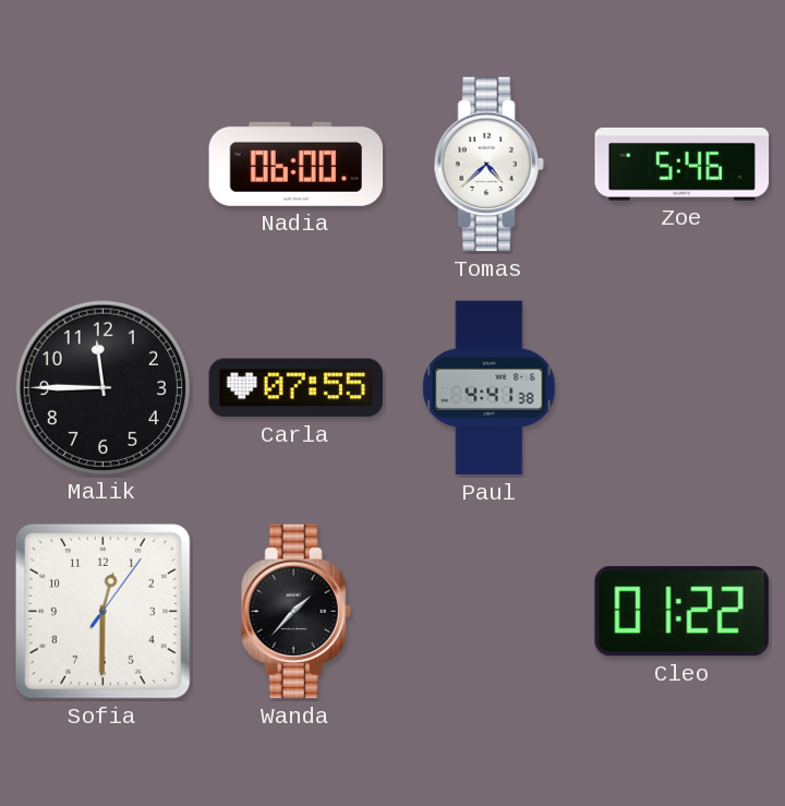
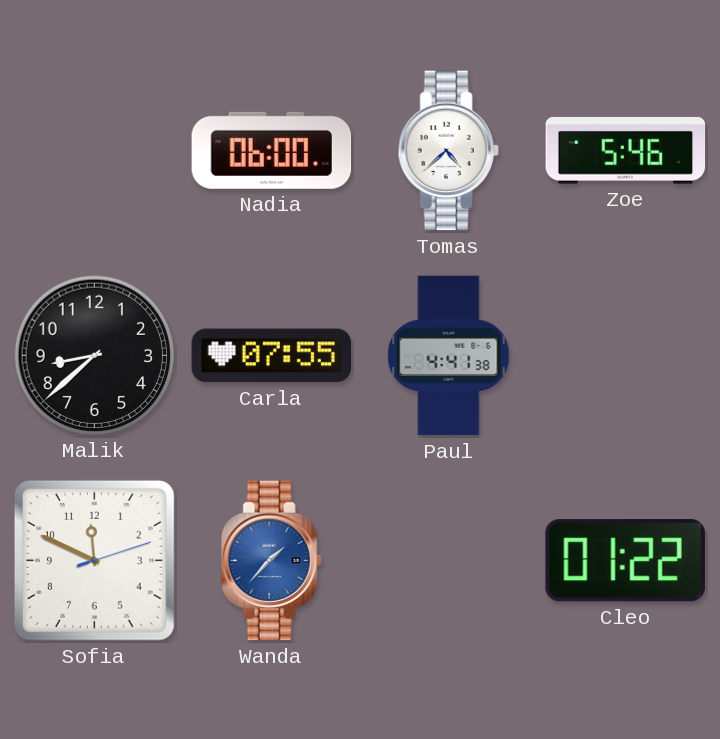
Malik: 11:45 -> 8:38 (94, 355)
Sofia: 12:30 -> 11:49 (94, 560)
Wanda dial: black -> blue (271, 561)
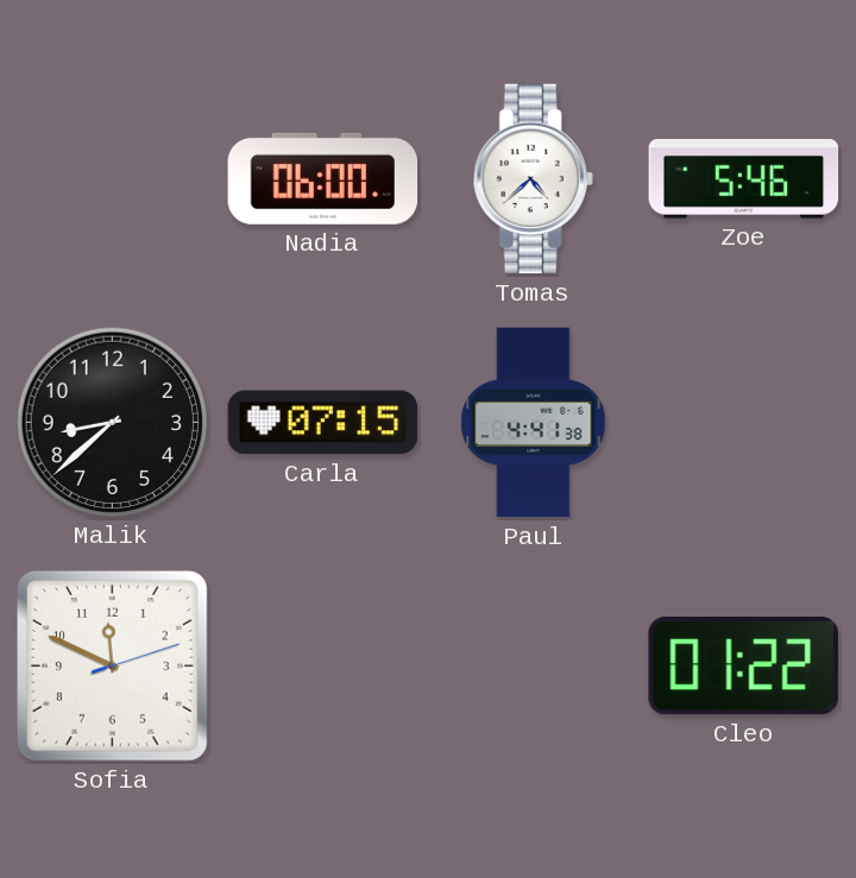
Carla: 07:55 -> 07:15 (323, 423)
Wanda: 1:37 -> none (271, 561)
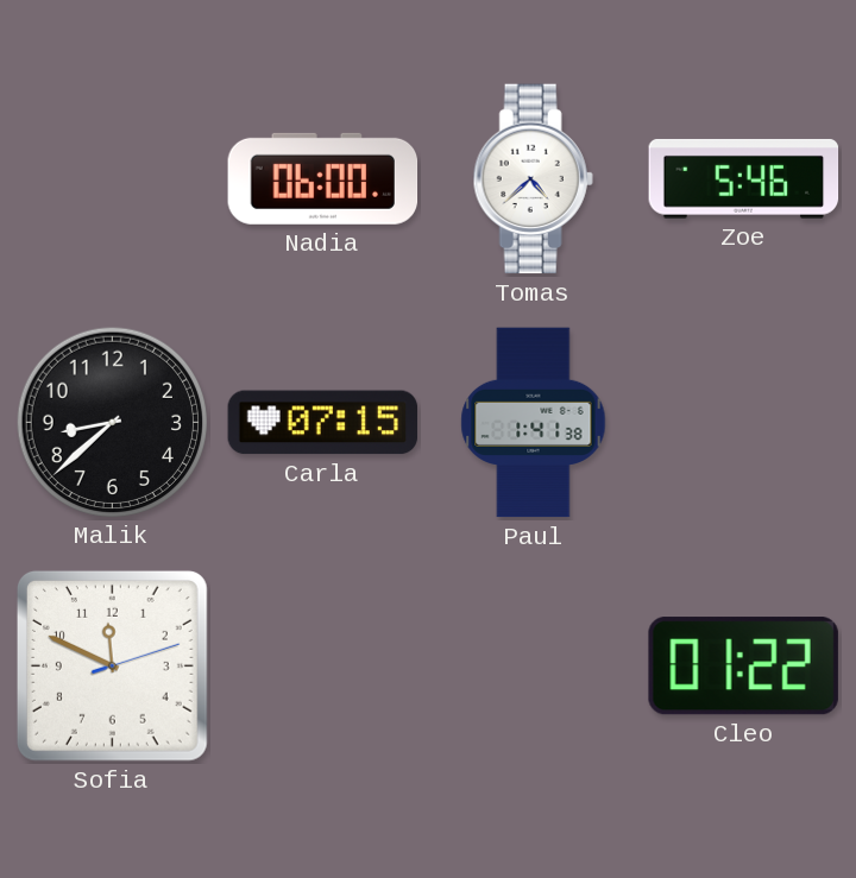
Paul: 4:41 -> 1:41 (534, 423)
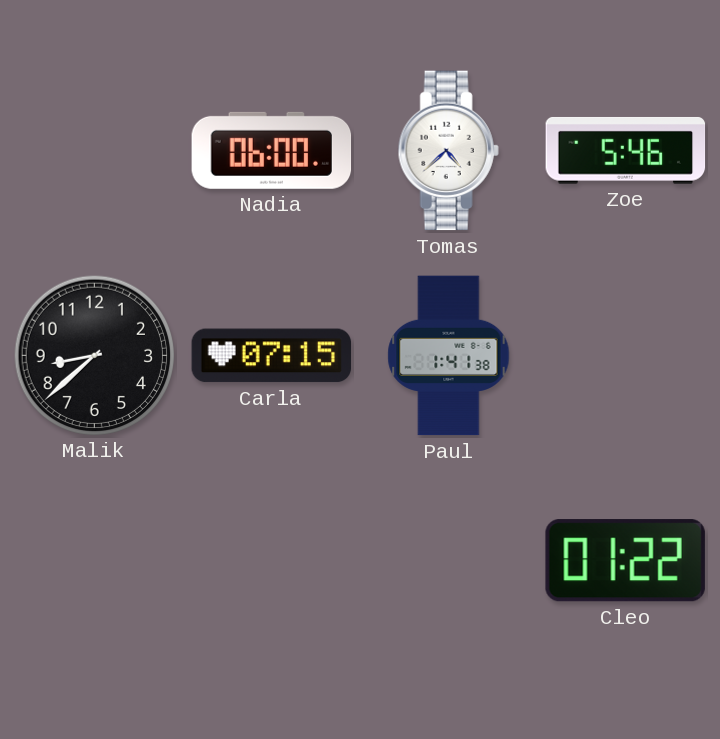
Sofia: 11:49 -> none (112, 665)
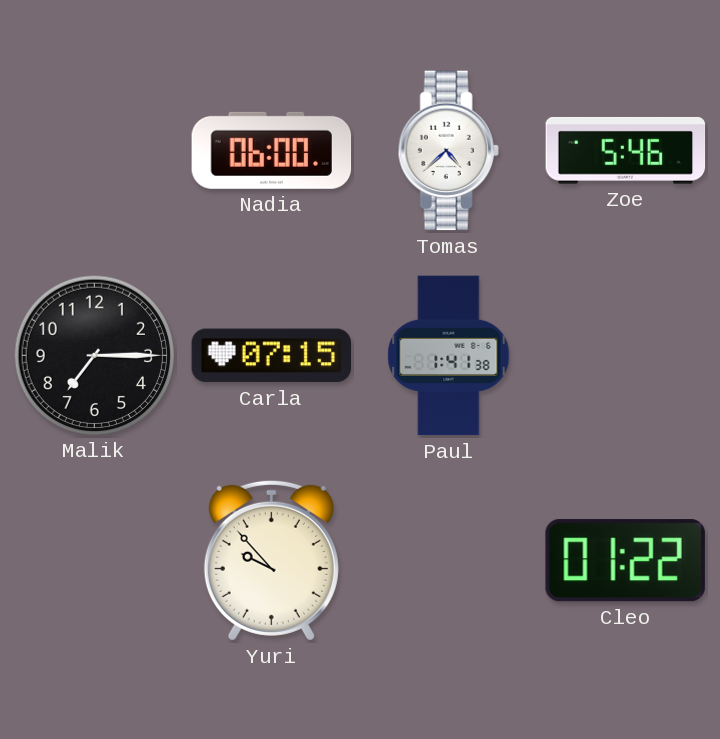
Malik: 8:38 -> 7:15 (94, 355)
Yuri: none -> 9:53 (271, 560)
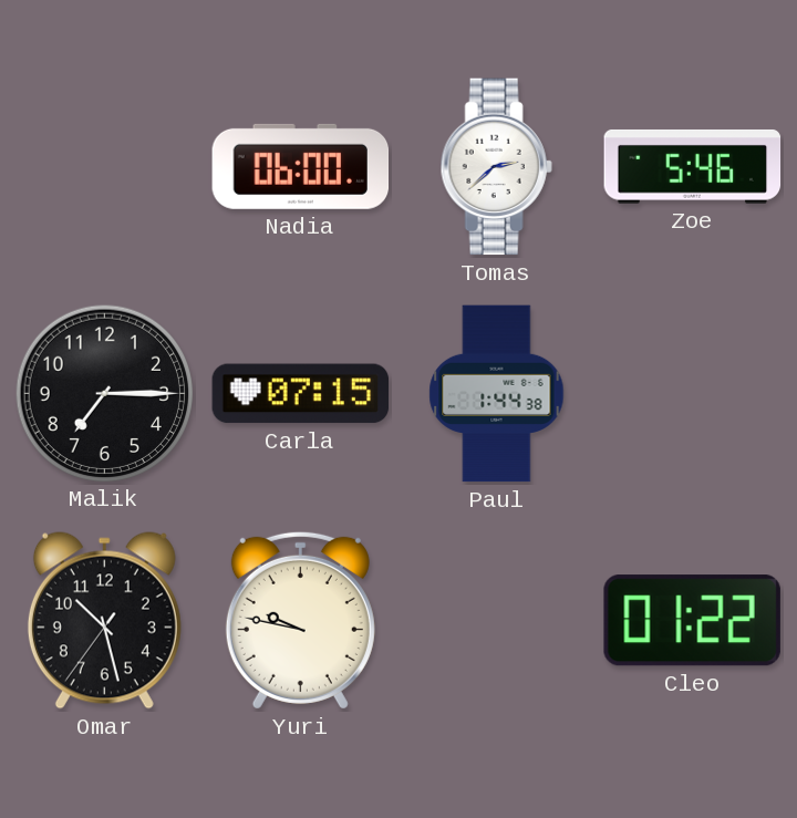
Tomas: 4:38 -> 2:38 (496, 167)
Paul: 1:41 -> 1:44 (497, 394)
Omar: none -> 10:27 (104, 621)
Yuri: 9:53 -> 9:47 (300, 620)
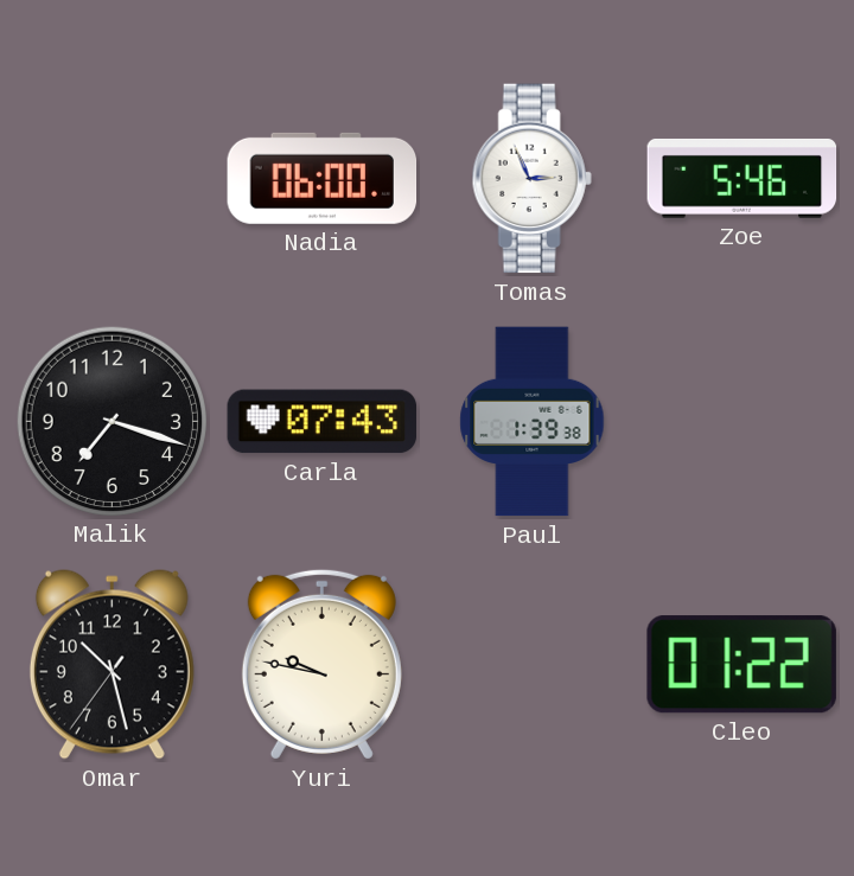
Tomas: 2:38 -> 2:56 (531, 179)
Malik: 7:15 -> 7:18 (111, 421)
Carla: 07:15 -> 07:43 (323, 422)
Paul: 1:44 -> 1:39 (533, 422)
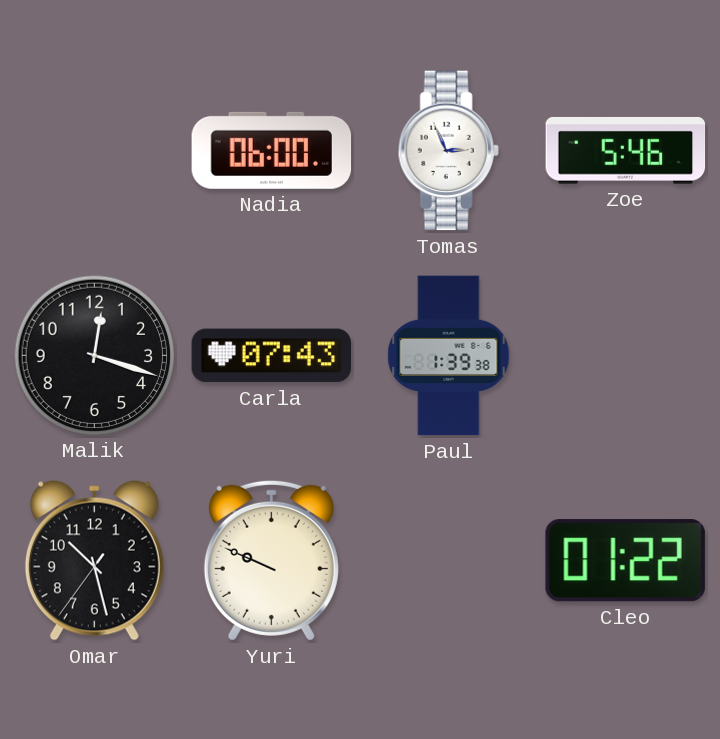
Malik: 7:18 -> 12:18 (94, 355)
Yuri: 9:47 -> 9:49 (271, 560)
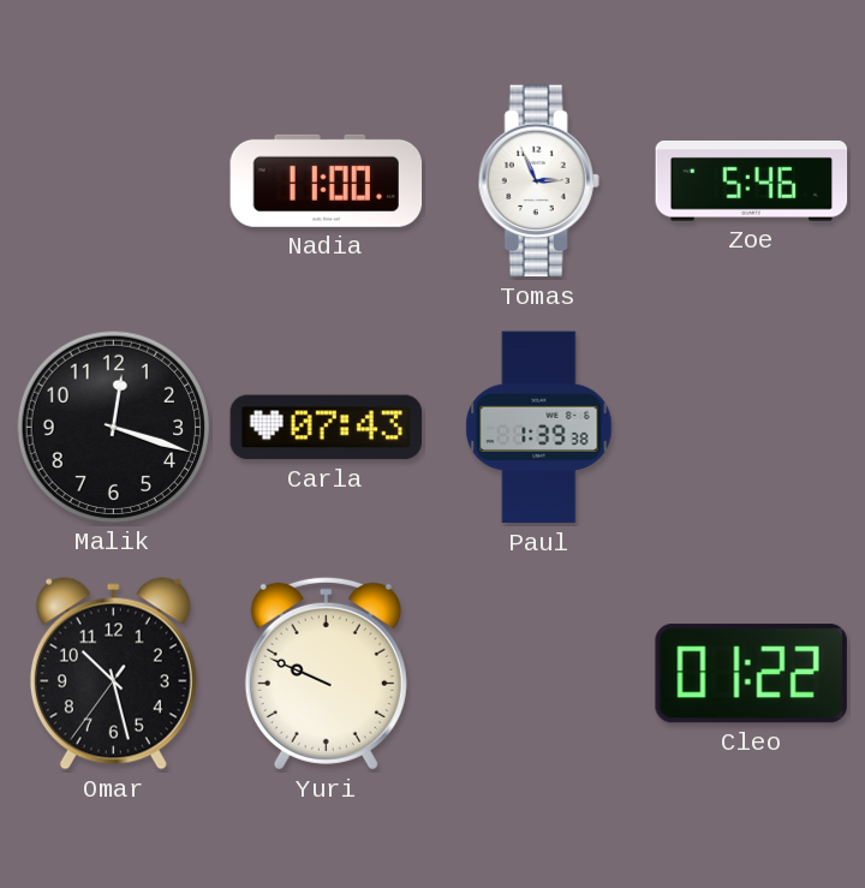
Nadia: 06:00 -> 11:00 (327, 180)
